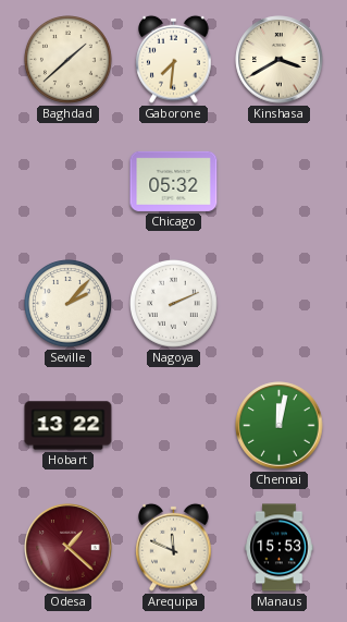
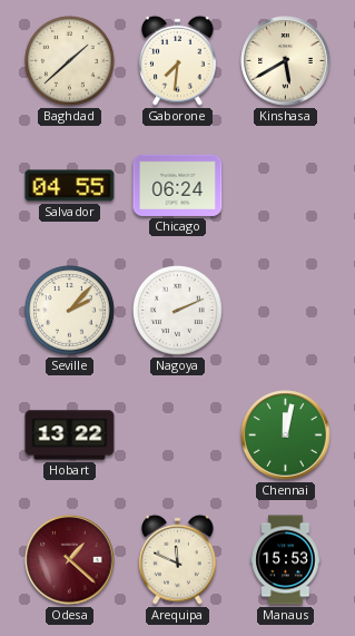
Kinshasa: 3:40 -> 5:40 (286, 61)
Salvador: none -> 04:55 (70, 186)
Chicago: 05:32 -> 06:24 (178, 185)
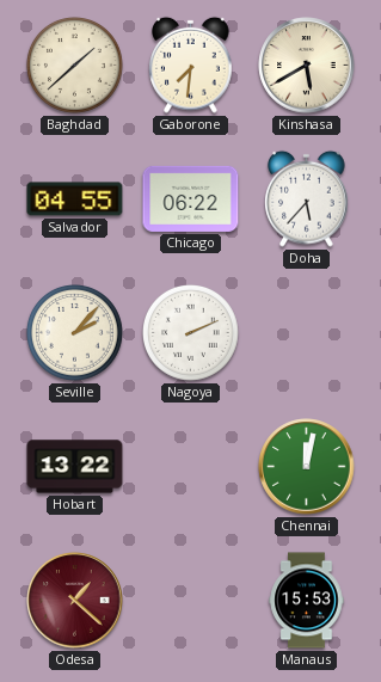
Chicago: 06:24 -> 06:22 (191, 198)
Doha: none -> 5:37 (307, 198)
Arequipa: 11:49 -> none (178, 559)
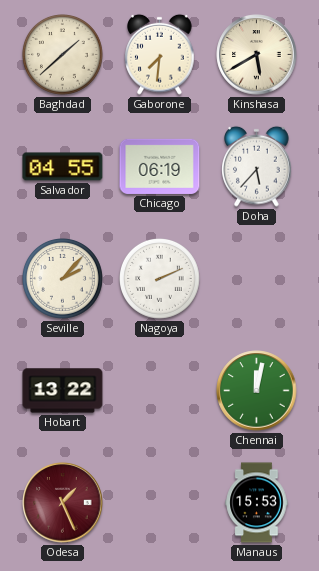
Chicago: 06:22 -> 06:19 (160, 166)
Odesa: 1:22 -> 1:26 (63, 503)
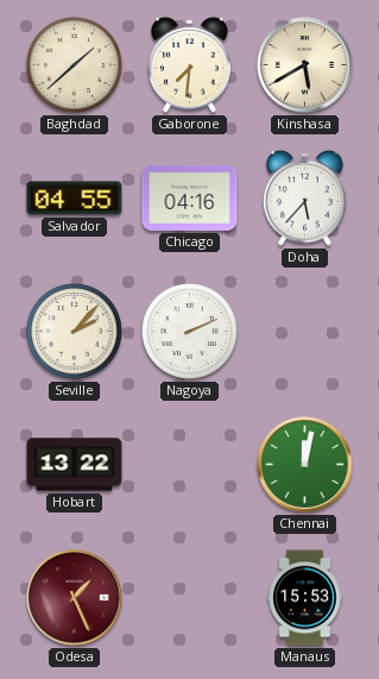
Chicago: 06:19 -> 04:16 (190, 197)
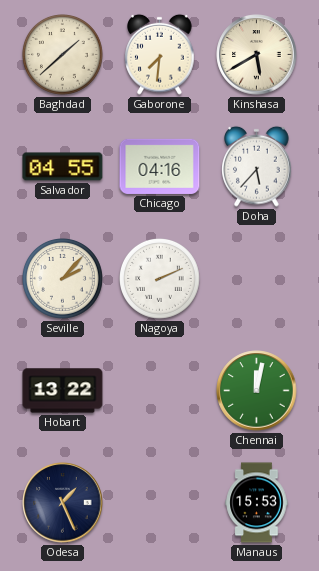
Odesa dial: burgundy -> navy (63, 503)
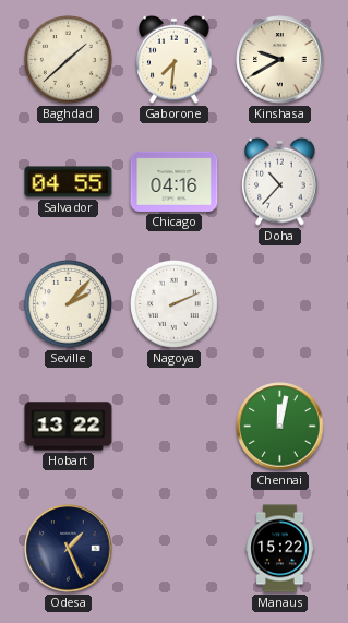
Kinshasa: 5:40 -> 9:40 (280, 60)
Doha: 5:37 -> 10:37 (280, 181)
Manaus: 15:53 -> 15:22 (280, 549)
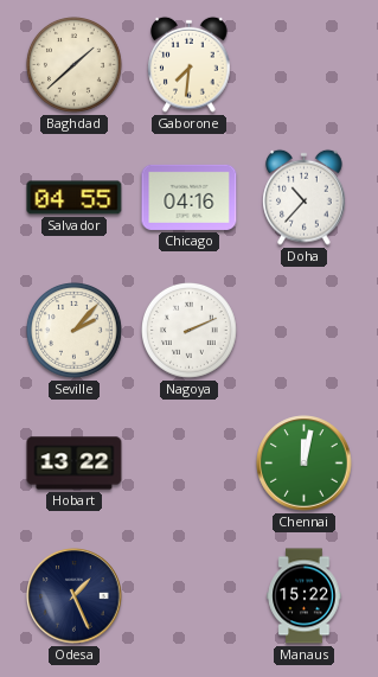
Kinshasa: 9:40 -> none (280, 60)
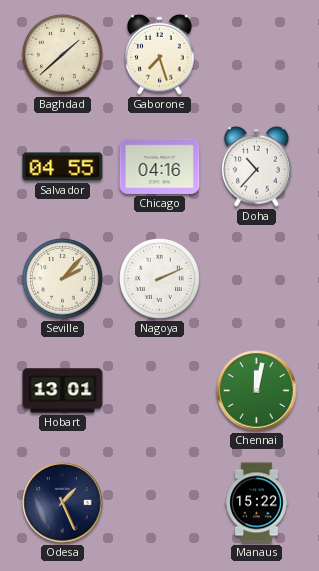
Gaborone: 7:31 -> 7:27 (160, 54)
Hobart: 13:22 -> 13:01 (63, 391)
